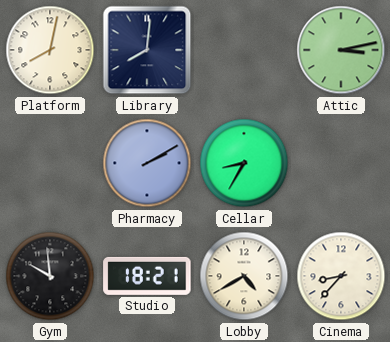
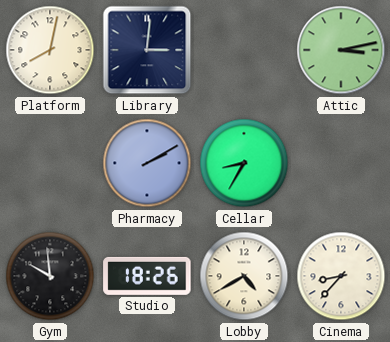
Library: 8:01 -> 3:01 (147, 50)
Studio: 18:21 -> 18:26 (147, 276)
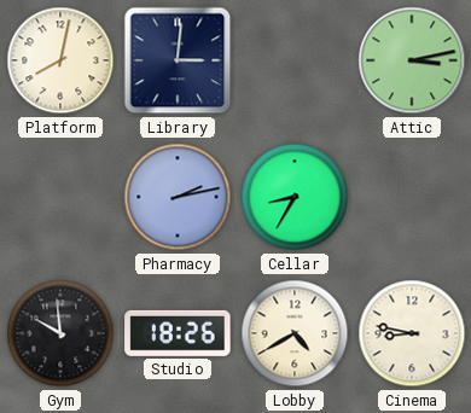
Pharmacy: 2:10 -> 2:13 (178, 197)
Cinema: 8:37 -> 8:47 (412, 333)
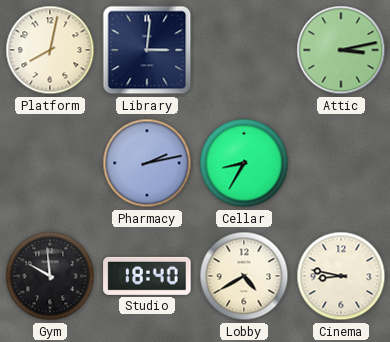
Studio: 18:26 -> 18:40 (147, 276)
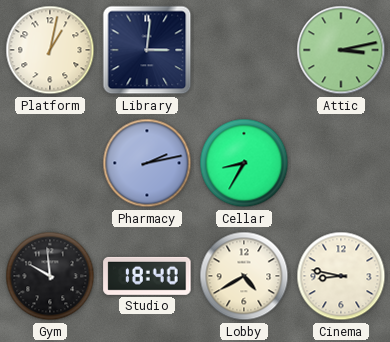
Platform: 8:02 -> 1:02 (50, 50)
